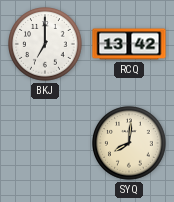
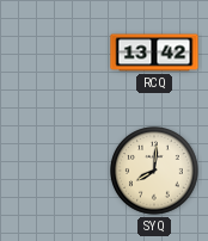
BKJ: 7:00 -> none (46, 45)
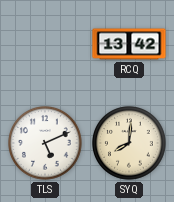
TLS: none -> 5:11 (46, 144)
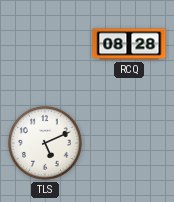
RCQ: 13:42 -> 08:28 (129, 44)
SYQ: 8:01 -> none (130, 144)
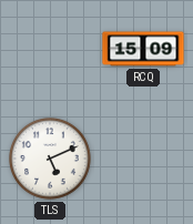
RCQ: 08:28 -> 15:09 (143, 49)
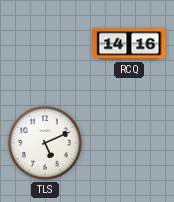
RCQ: 15:09 -> 14:16 (129, 44)
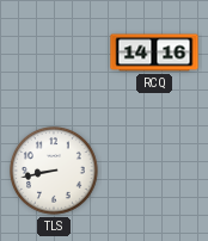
TLS: 5:11 -> 8:43 (55, 172)
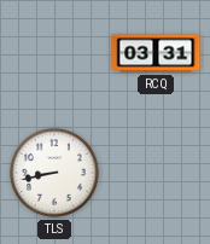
RCQ: 14:16 -> 03:31 (156, 53)
